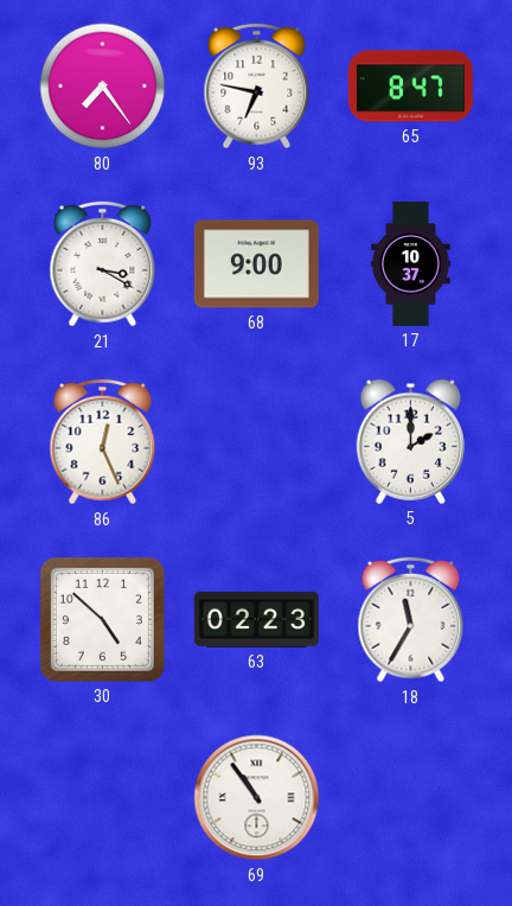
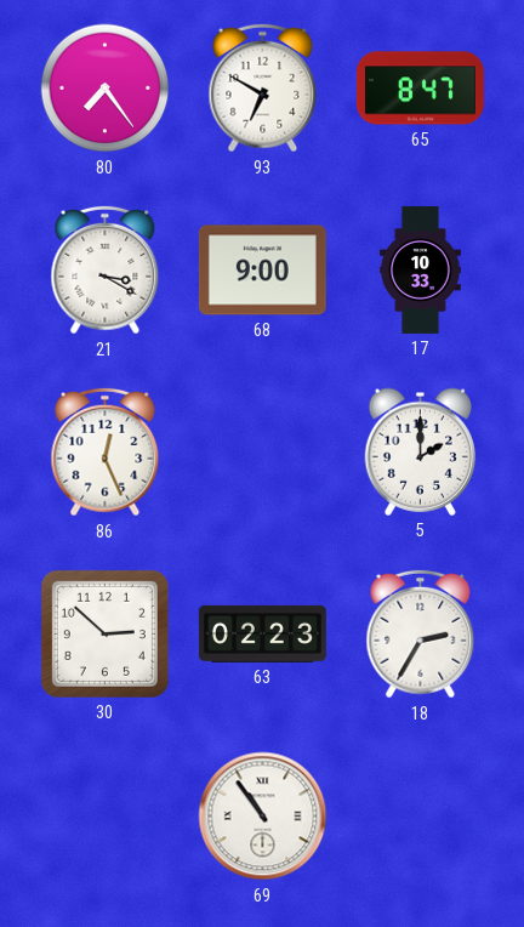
93: 6:47 -> 6:50 (263, 89)
17: 10:37 -> 10:33 (421, 269)
30: 4:52 -> 2:52 (104, 633)
18: 11:35 -> 2:35 (421, 635)
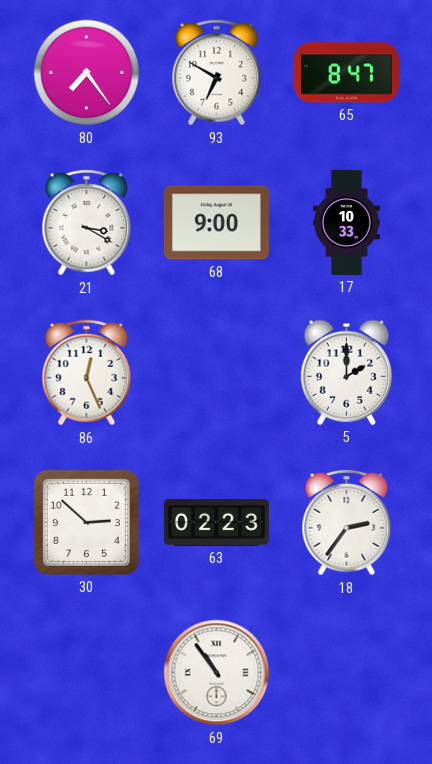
18: 2:35 -> 2:36 (347, 523)
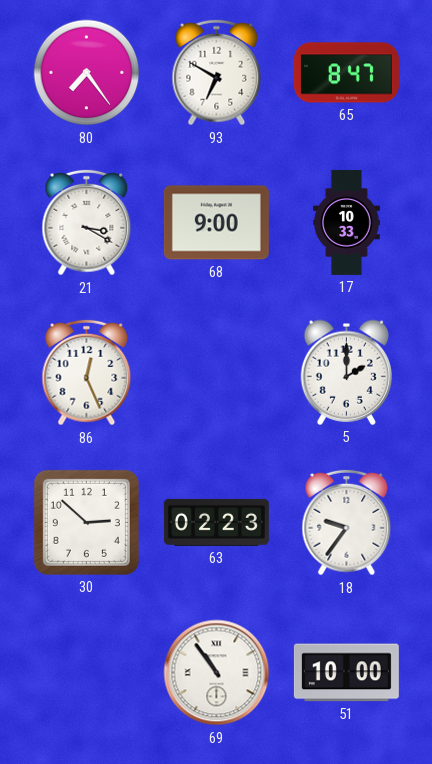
18: 2:36 -> 9:36 (347, 523)
51: none -> 10:00 (346, 673)
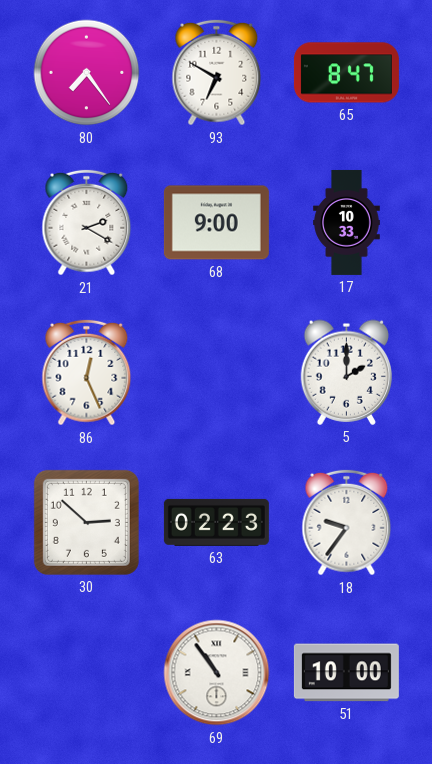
21: 3:20 -> 2:20 (87, 223)
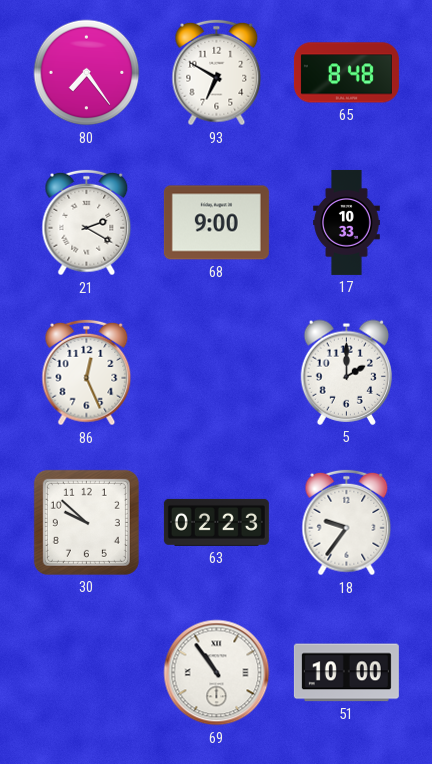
65: 8:47 -> 8:48 (346, 73)
30: 2:52 -> 9:52 (86, 522)
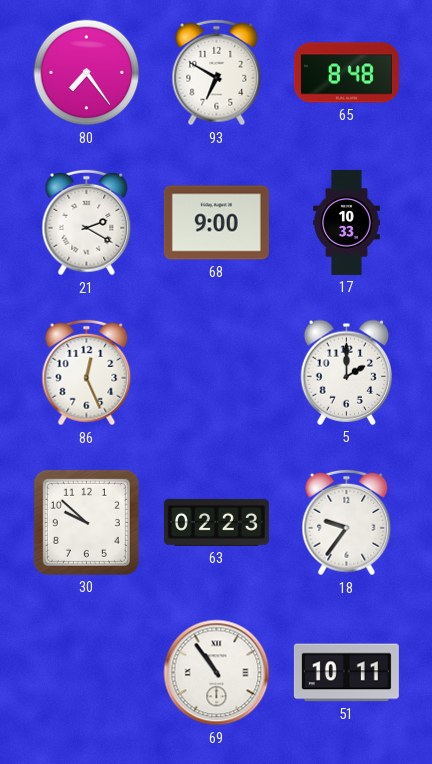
51: 10:00 -> 10:11 (346, 673)
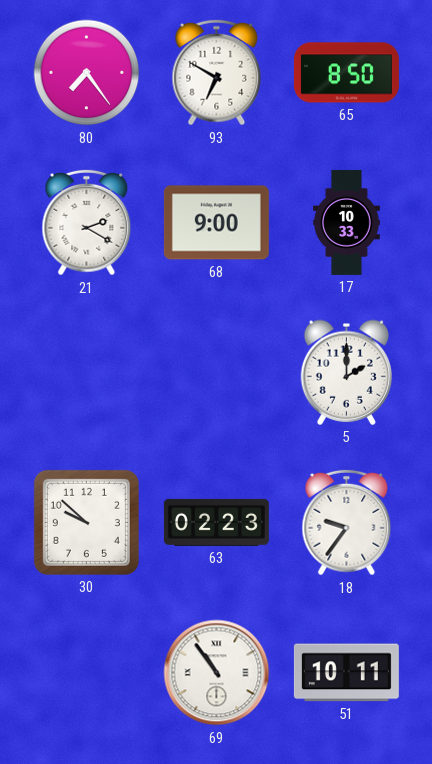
65: 8:48 -> 8:50 (346, 73)
86: 12:26 -> none (87, 373)
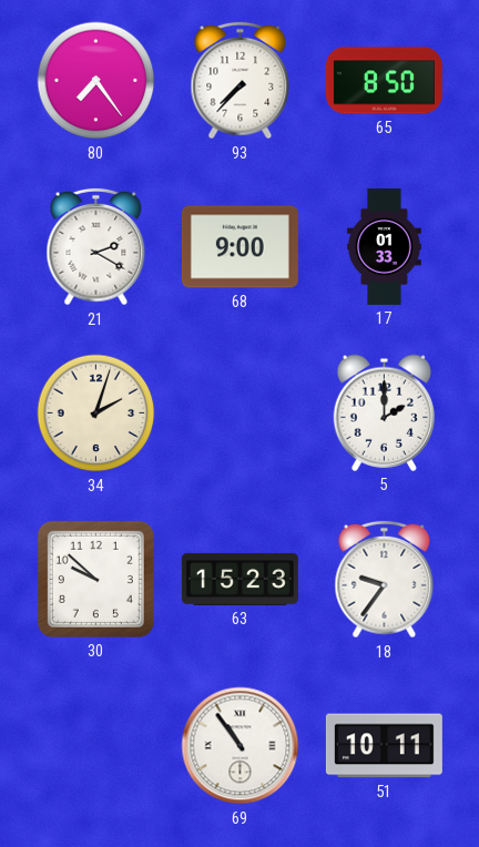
93: 6:50 -> 7:37 (241, 81)
17: 10:33 -> 01:33 (385, 246)
34: none -> 2:03 (96, 414)
63: 02:23 -> 15:23 (239, 579)
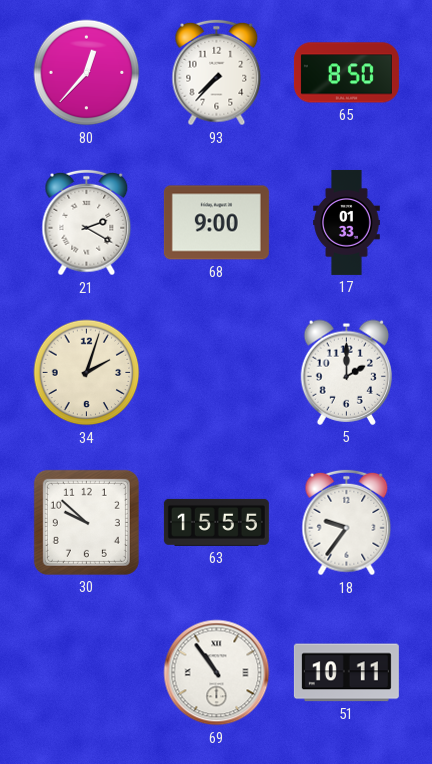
80: 7:24 -> 12:37 (87, 73)
63: 15:23 -> 15:55 (216, 522)
